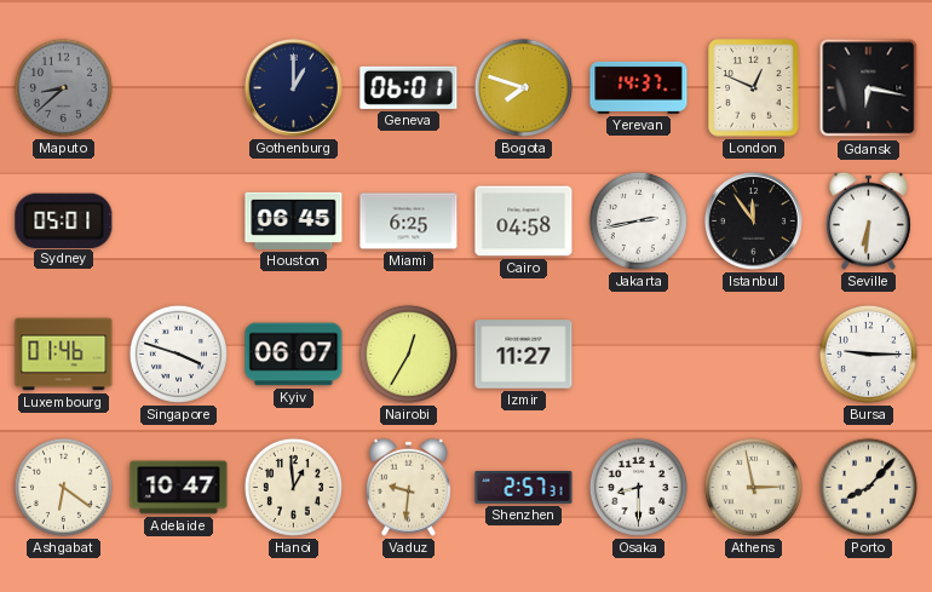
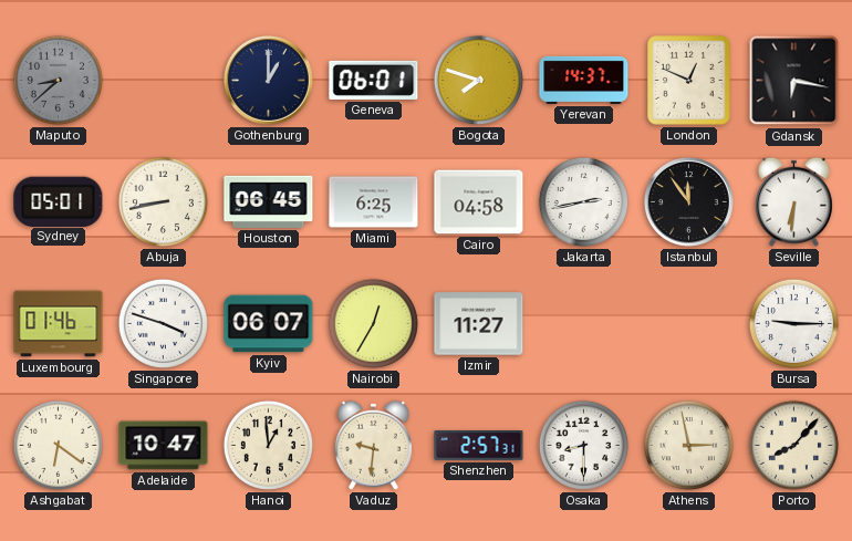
Abuja: none -> 8:43 (163, 201)
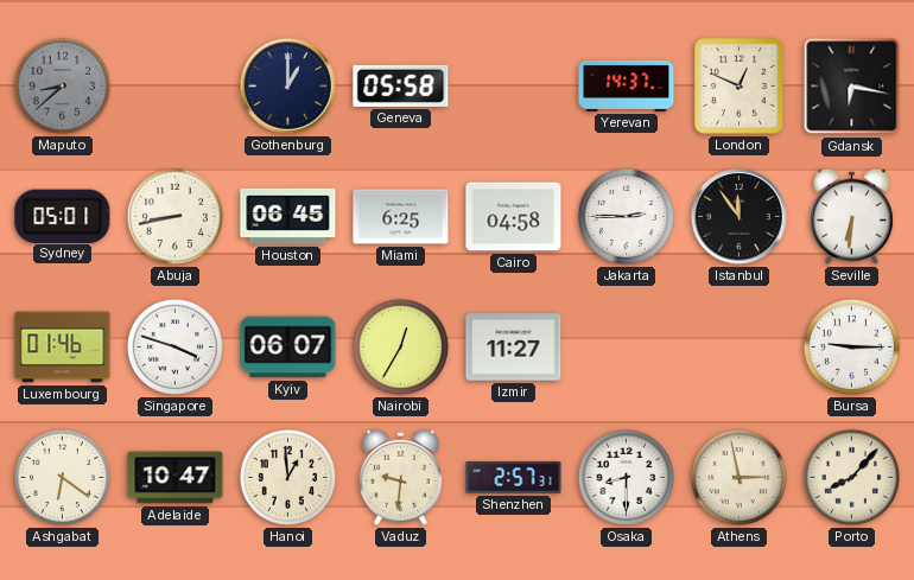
Geneva: 06:01 -> 05:58 (401, 85)
Bogota: 7:48 -> none (478, 80)
Jakarta: 2:43 -> 2:45 (626, 216)
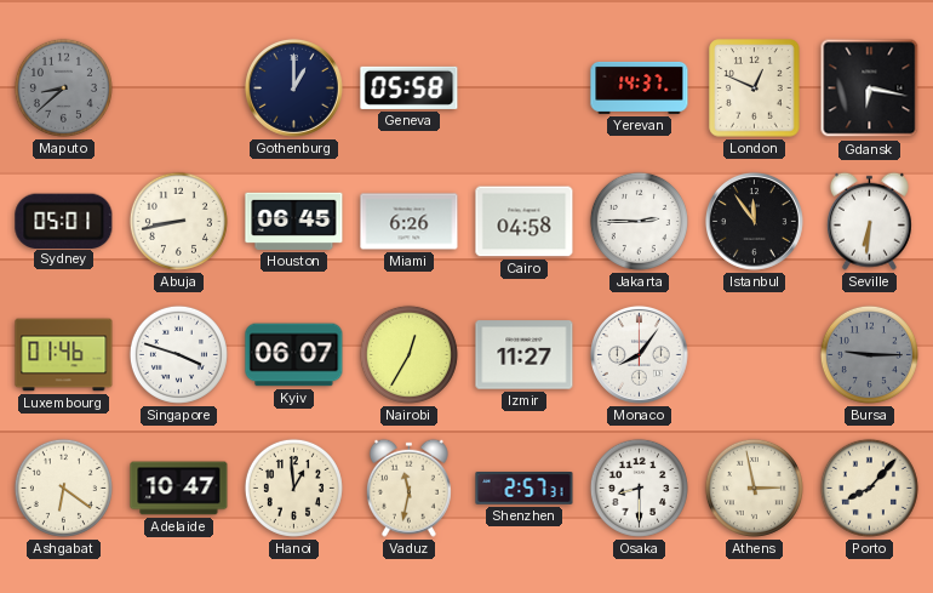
Miami: 6:25 -> 6:26 (410, 222)
Monaco: none -> 8:06 (639, 354)
Bursa dial: white -> grey (869, 354)
Vaduz: 9:31 -> 11:32 (408, 487)
